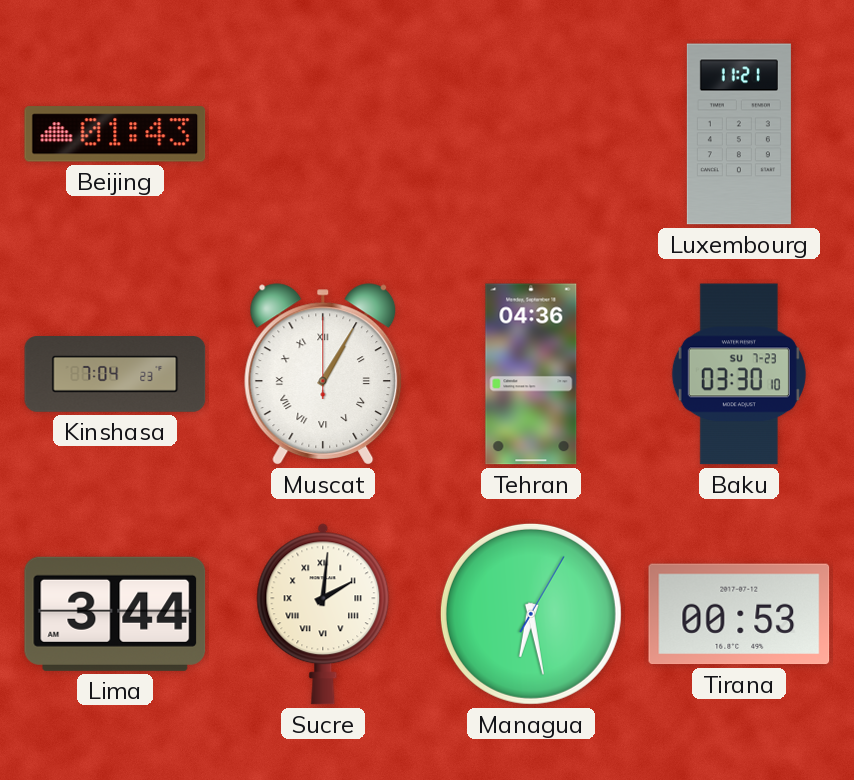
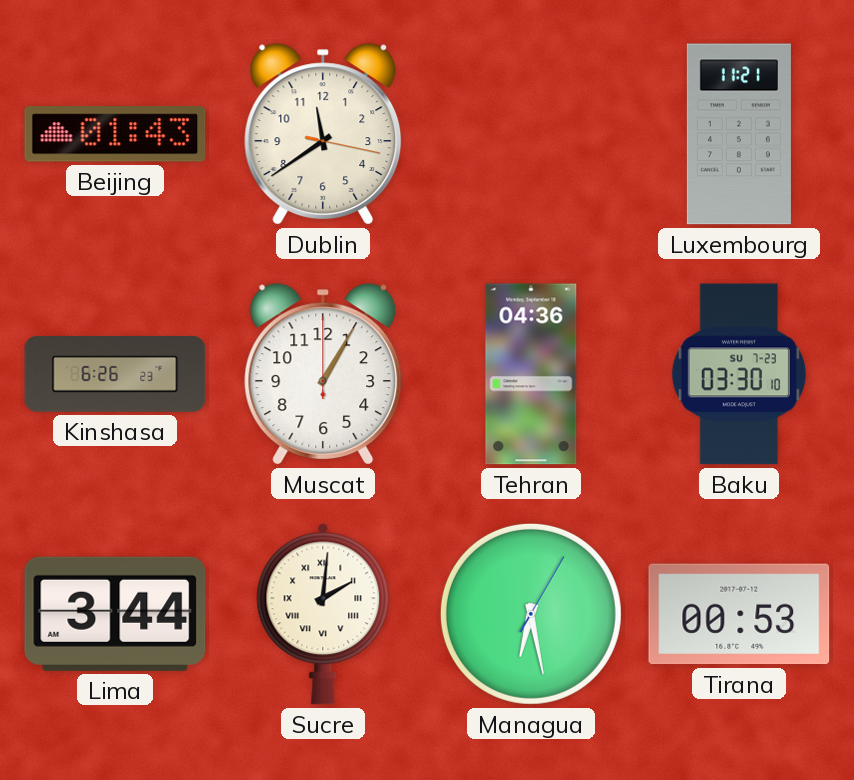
Dublin: none -> 11:39 (323, 134)
Kinshasa: 7:04 -> 6:26 (115, 375)
Muscat numerals: Roman -> Arabic (323, 374)
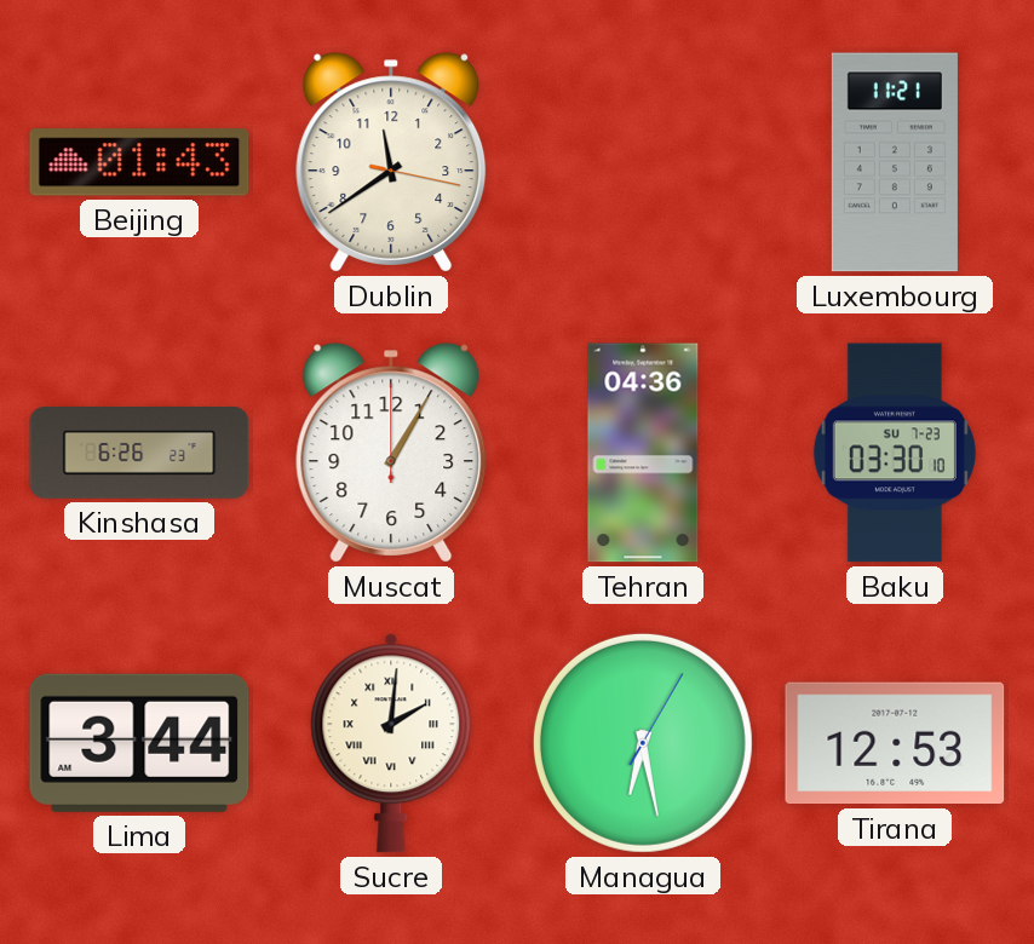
Tirana: 00:53 -> 12:53 (895, 743)
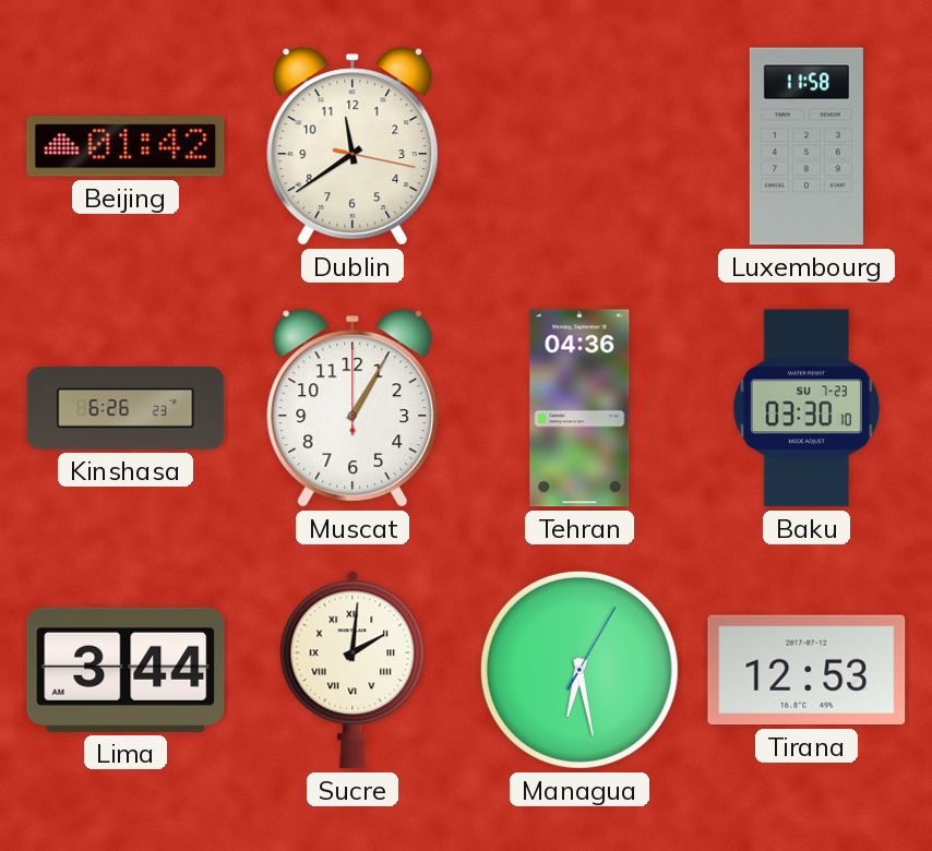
Beijing: 01:43 -> 01:42 (126, 146)
Luxembourg: 11:21 -> 11:58 (806, 146)
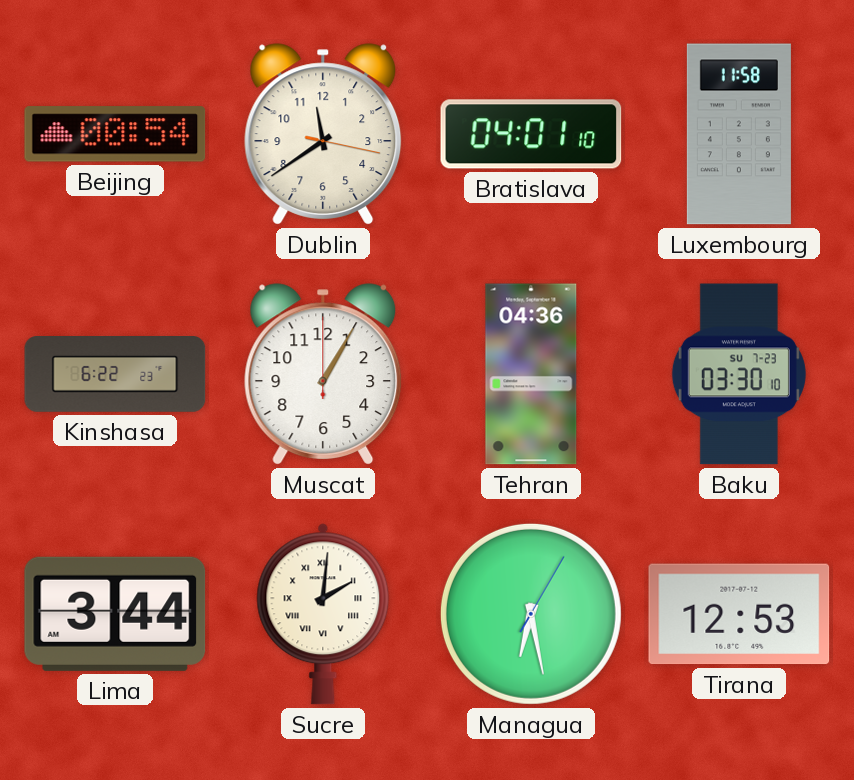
Beijing: 01:42 -> 00:54 (115, 134)
Bratislava: none -> 04:01 (531, 134)
Kinshasa: 6:26 -> 6:22 (115, 375)
